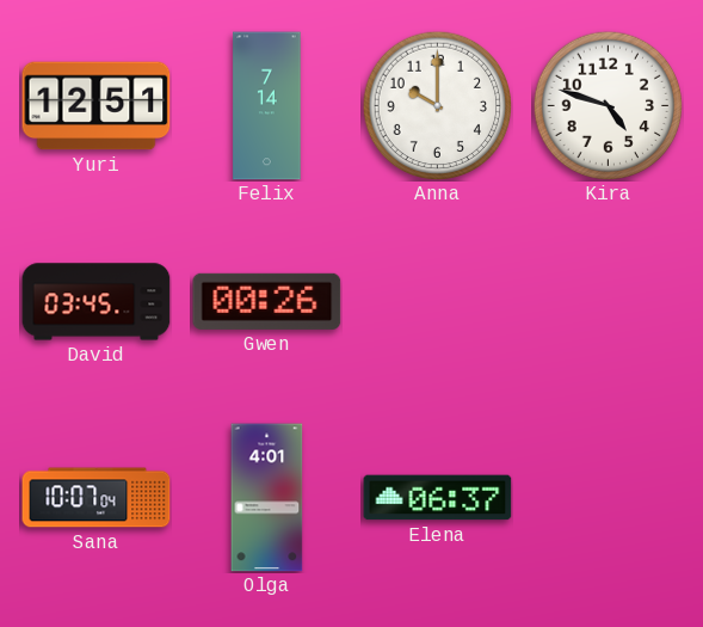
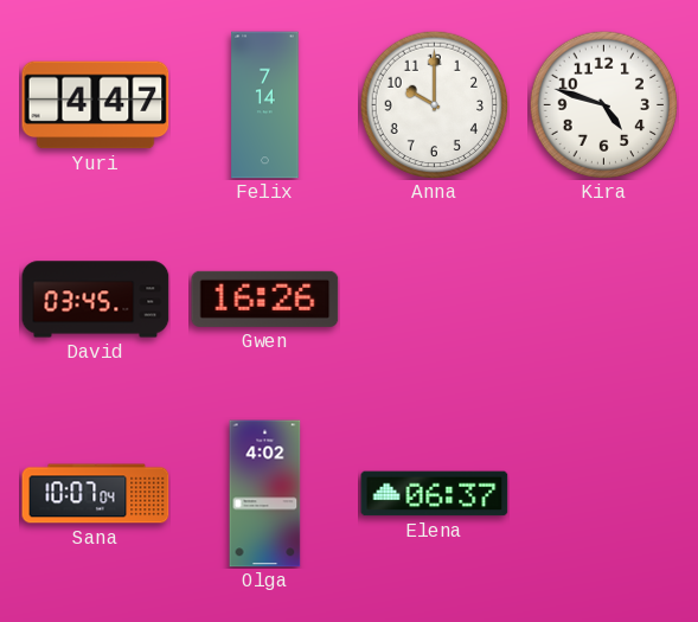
Yuri: 12:51 -> 4:47 (96, 105)
Gwen: 00:26 -> 16:26 (265, 299)
Olga: 4:01 -> 4:02 (265, 494)
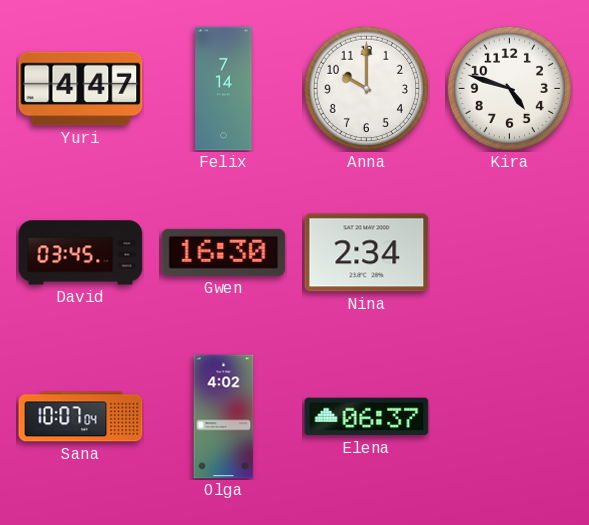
Gwen: 16:26 -> 16:30 (224, 252)
Nina: none -> 2:34 (367, 253)
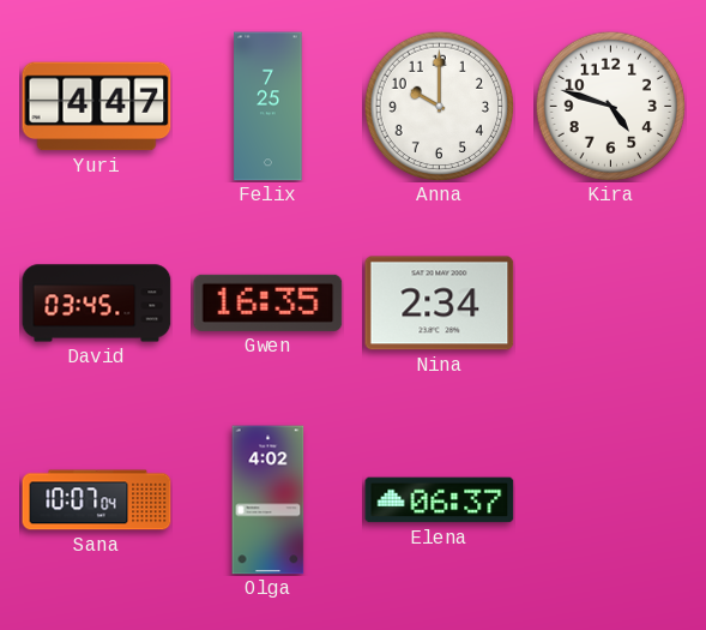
Felix: 7:14 -> 7:25 (268, 107)
Gwen: 16:30 -> 16:35 (268, 302)
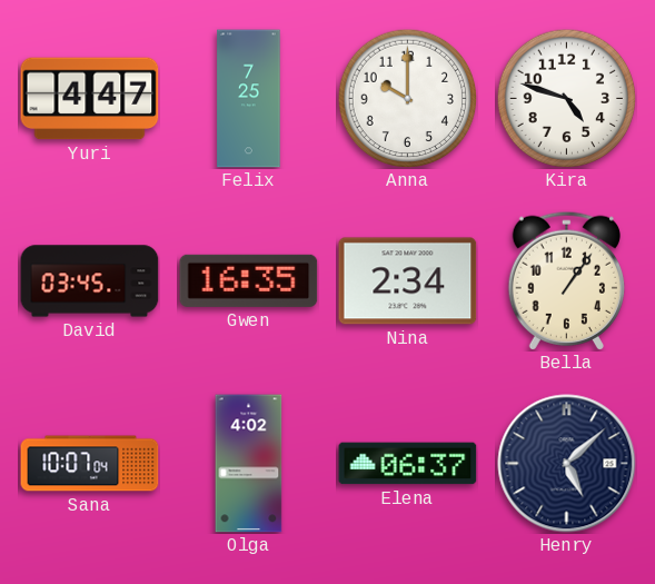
Bella: none -> 1:06 (566, 280)
Henry: none -> 5:08 (567, 464)
